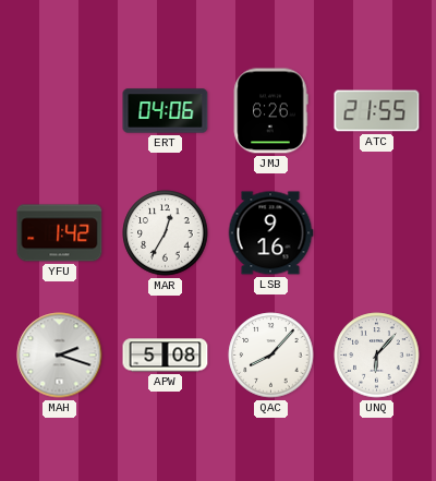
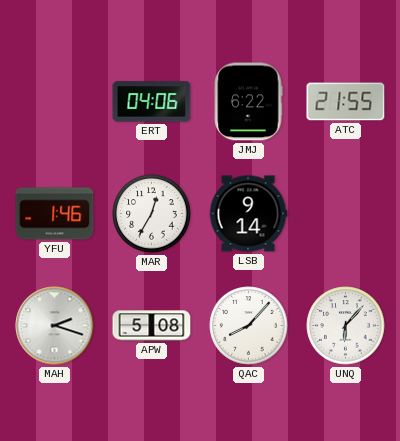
JMJ: 6:26 -> 6:22 (248, 102)
YFU: 1:42 -> 1:46 (55, 214)
LSB: 9:16 -> 9:14 (248, 214)
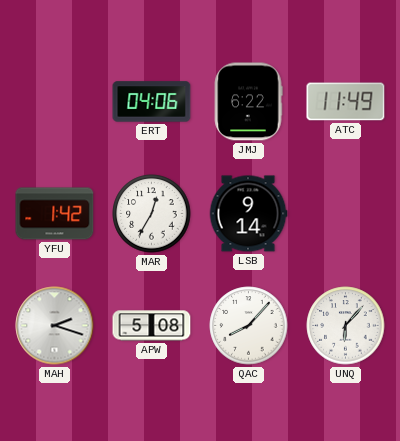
ATC: 21:55 -> 11:49 (346, 102)
YFU: 1:46 -> 1:42 (55, 214)
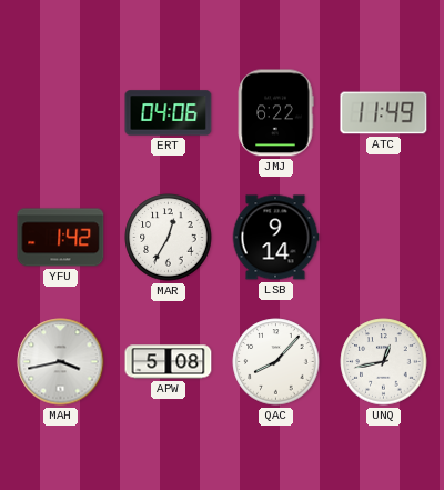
MAH: 2:18 -> 3:43 (61, 362)
UNQ: 6:07 -> 12:43 (384, 362)
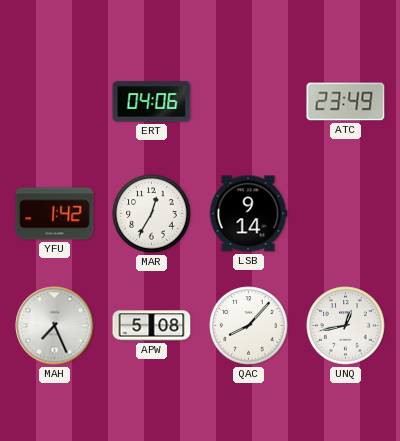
JMJ: 6:22 -> none (275, 113)
ATC: 11:49 -> 23:49 (346, 102)
MAH: 3:43 -> 7:26 (55, 326)
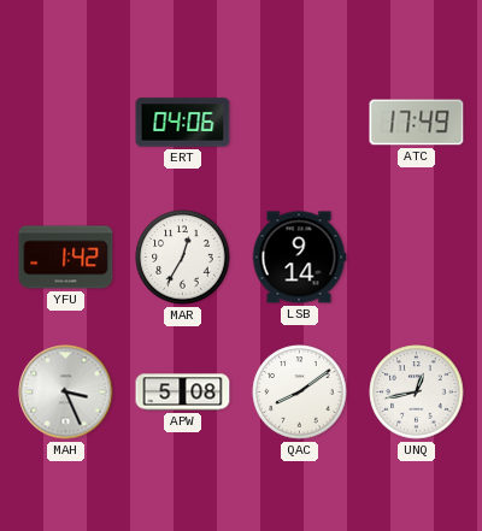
ATC: 23:49 -> 17:49 (417, 123)
MAH: 7:26 -> 3:26 (66, 393)
QAC: 8:07 -> 8:09 (300, 393)
